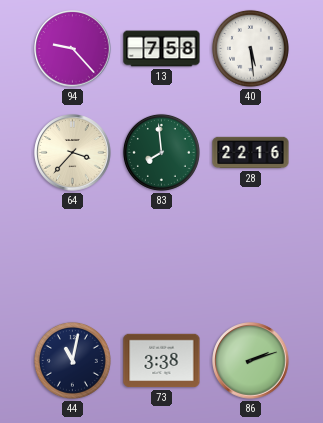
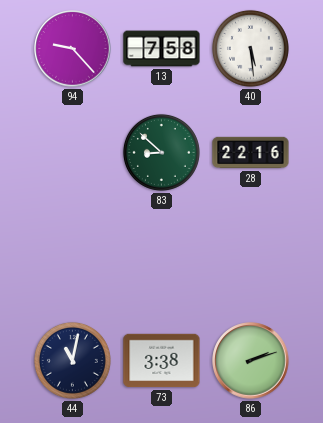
64: 3:37 -> none (73, 153)
83: 7:59 -> 8:52 (161, 152)
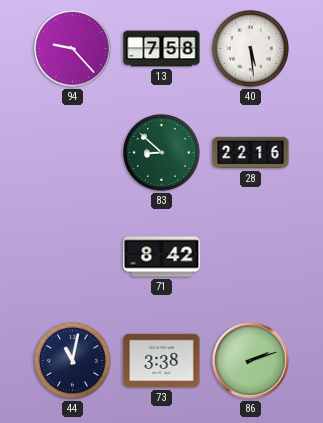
71: none -> 8:42 (162, 257)
